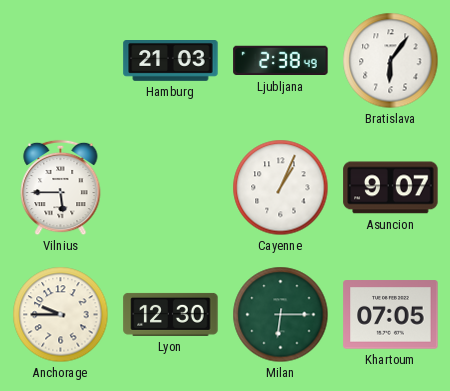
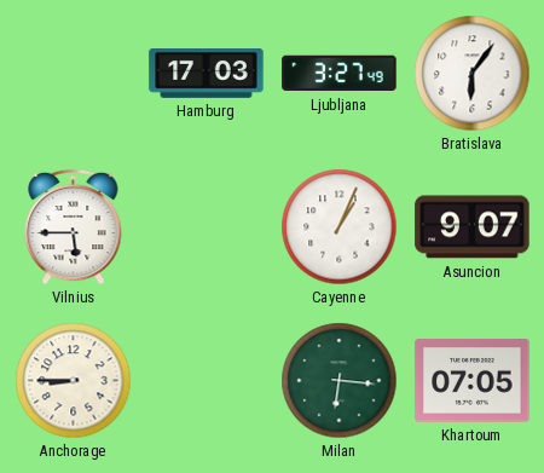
Hamburg: 21:03 -> 17:03 (207, 74)
Ljubljana: 2:38 -> 3:27 (340, 74)
Anchorage: 9:45 -> 8:45 (74, 381)
Lyon: 12:30 -> none (171, 314)
Milan: 6:15 -> 6:16 (340, 381)
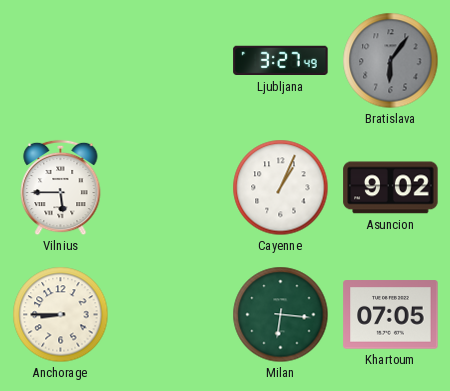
Hamburg: 17:03 -> none (207, 74)
Bratislava dial: white -> grey (391, 61)
Asuncion: 9:07 -> 9:02 (391, 188)
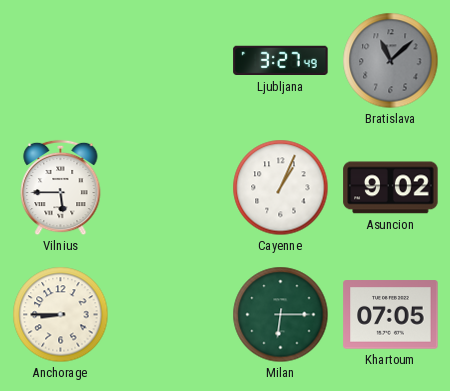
Bratislava: 6:06 -> 11:08 (391, 61)
Milan: 6:16 -> 6:15 (281, 315)
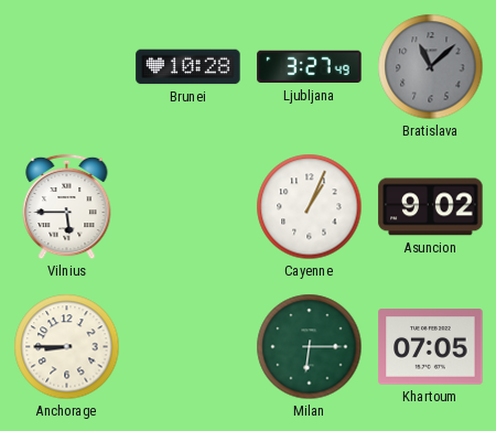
Brunei: none -> 10:28 (188, 67)
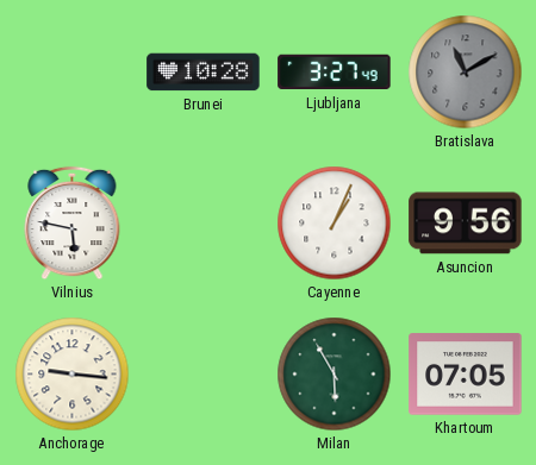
Bratislava: 11:08 -> 11:10 (466, 73)
Vilnius: 5:45 -> 5:47 (73, 224)
Asuncion: 9:02 -> 9:56 (466, 224)
Anchorage: 8:45 -> 9:16 (73, 375)
Milan: 6:15 -> 5:55 (335, 375)
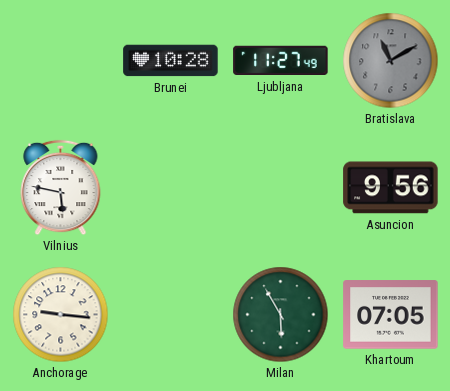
Ljubljana: 3:27 -> 11:27 (281, 61)
Cayenne: 1:04 -> none (335, 224)
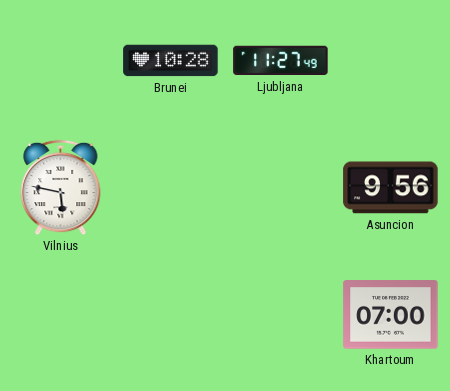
Bratislava: 11:10 -> none (391, 61)
Anchorage: 9:16 -> none (61, 315)
Milan: 5:55 -> none (281, 315)
Khartoum: 07:05 -> 07:00 (391, 315)
